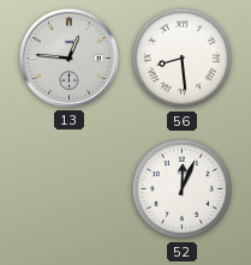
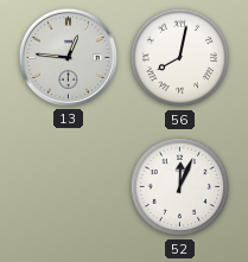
56: 8:29 -> 8:02 (180, 58)
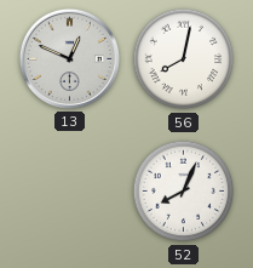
13: 12:46 -> 12:49 (69, 58)
52: 12:04 -> 8:04 (184, 192)
